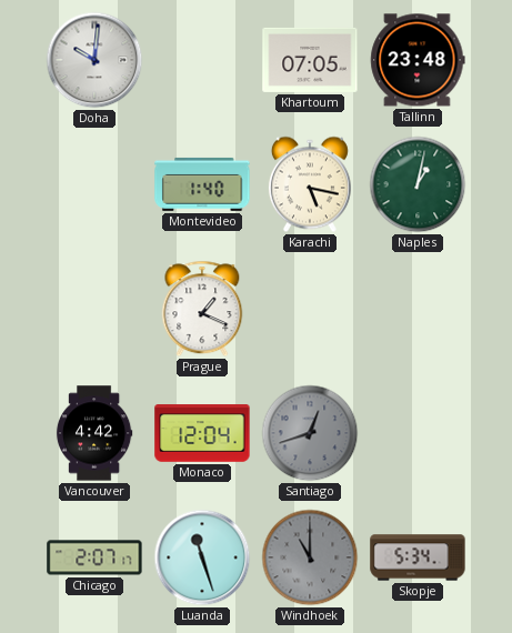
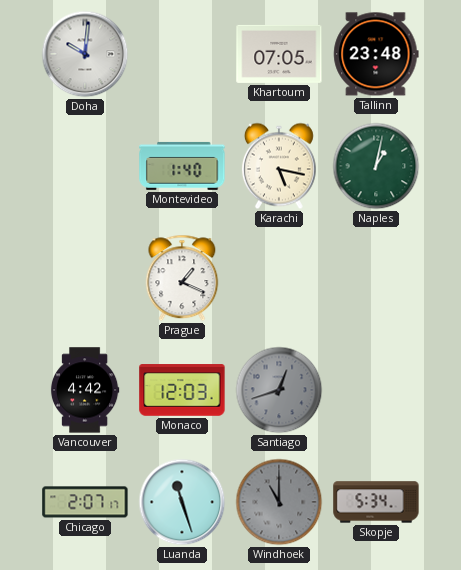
Monaco: 12:04 -> 12:03 (182, 390)
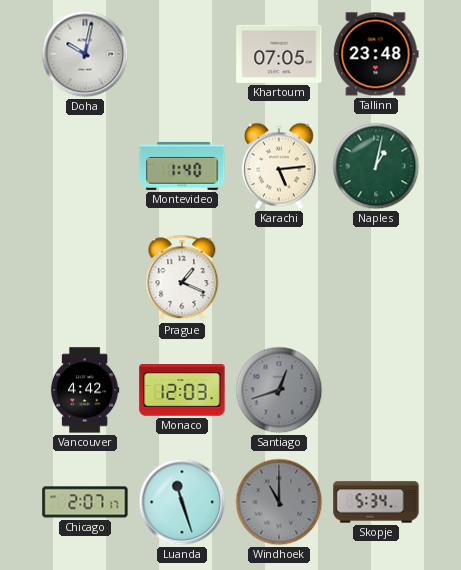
Doha: 10:01 -> 10:02 (85, 54)
Karachi: 5:17 -> 5:14 (279, 166)
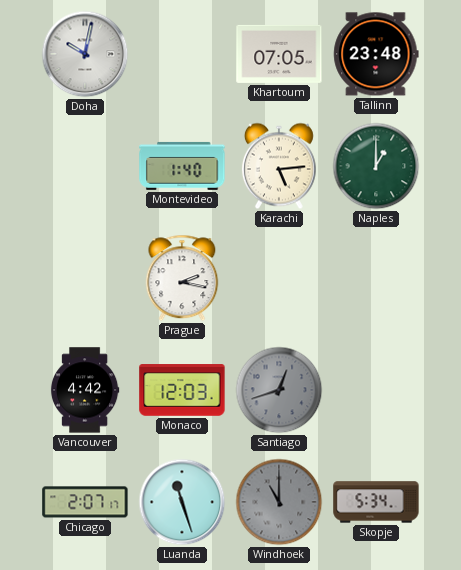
Naples: 1:02 -> 1:00 (376, 166)
Prague: 1:19 -> 2:17 (182, 278)
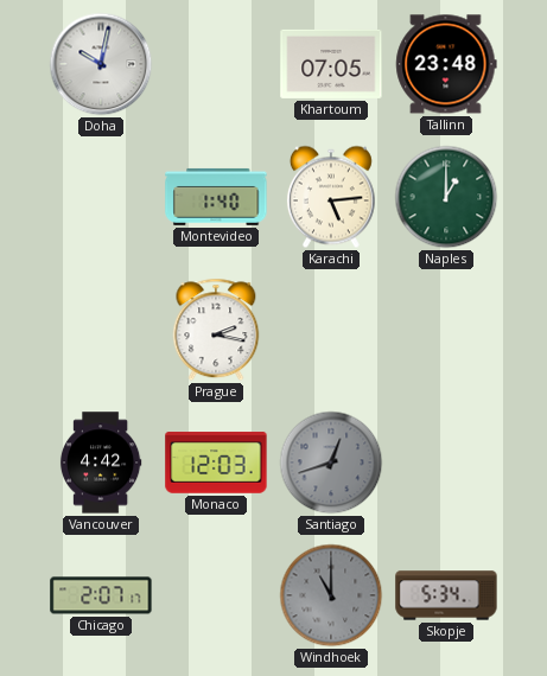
Luanda: 11:27 -> none (182, 502)
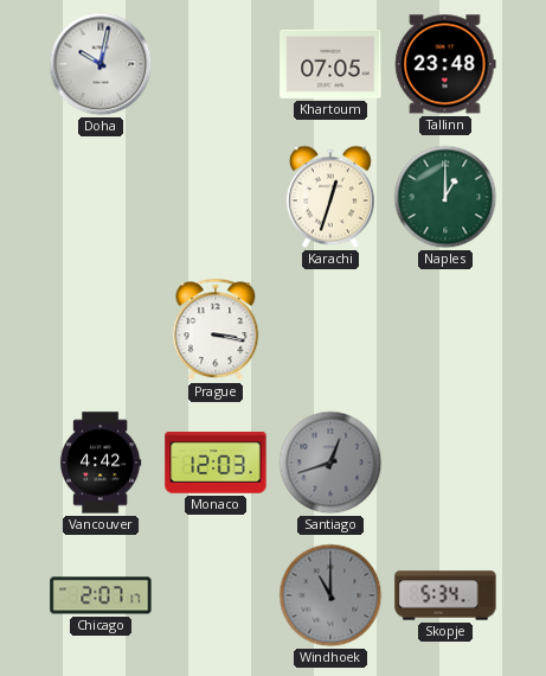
Montevideo: 1:40 -> none (216, 197)
Karachi: 5:14 -> 12:33 (330, 197)
Prague: 2:17 -> 3:17 (216, 330)
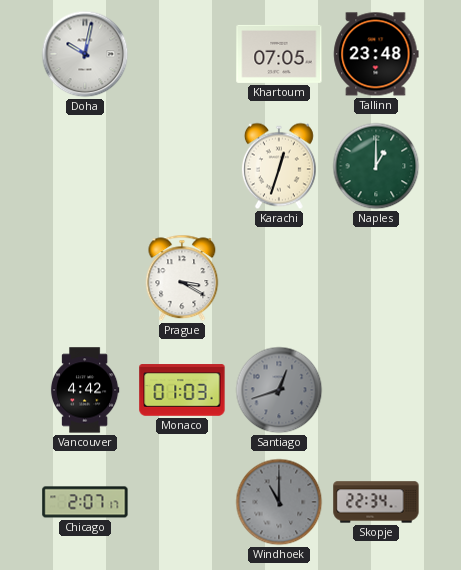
Prague: 3:17 -> 3:20 (182, 278)
Monaco: 12:03 -> 01:03 (182, 390)
Skopje: 5:34 -> 22:34 (376, 502)
